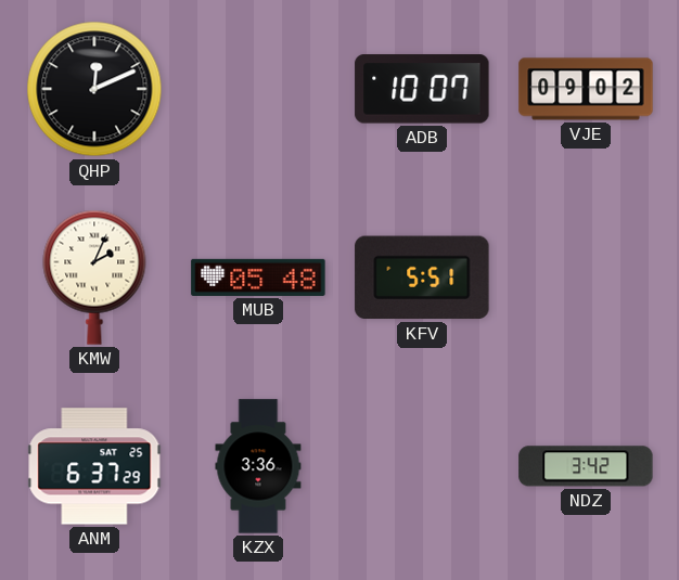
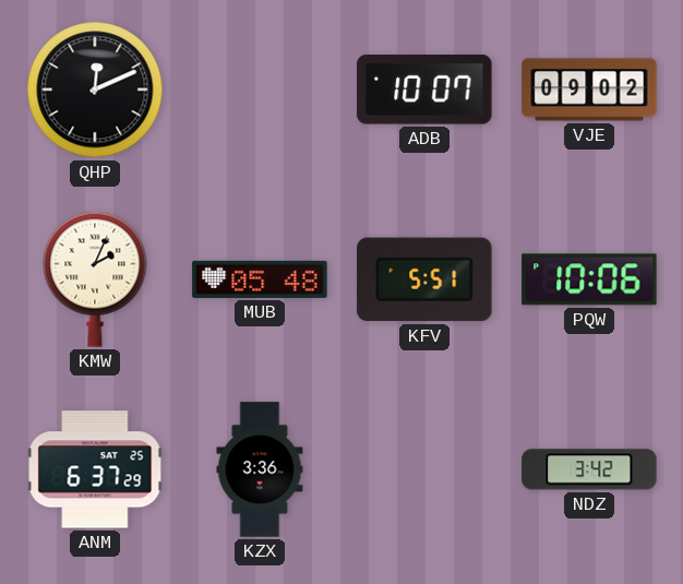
PQW: none -> 10:06 (589, 279)
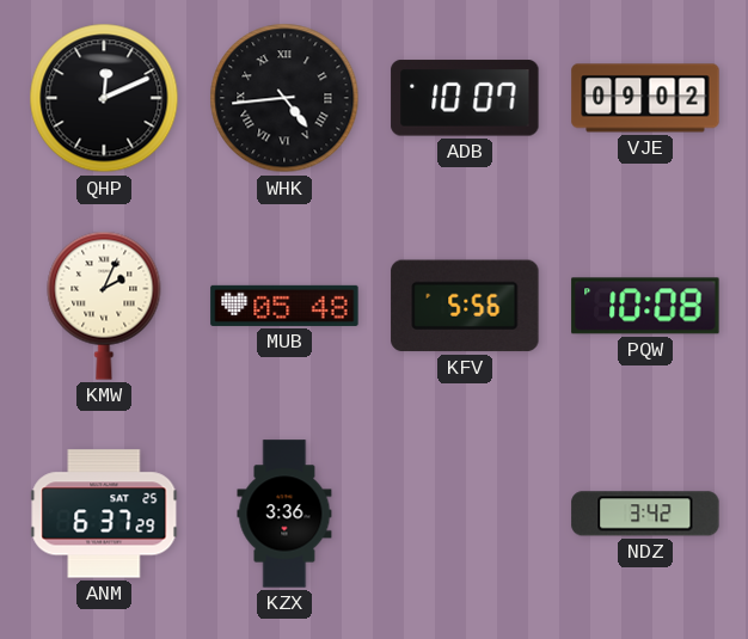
WHK: none -> 4:44 (284, 98)
KFV: 5:51 -> 5:56 (465, 306)
PQW: 10:06 -> 10:08 (645, 306)
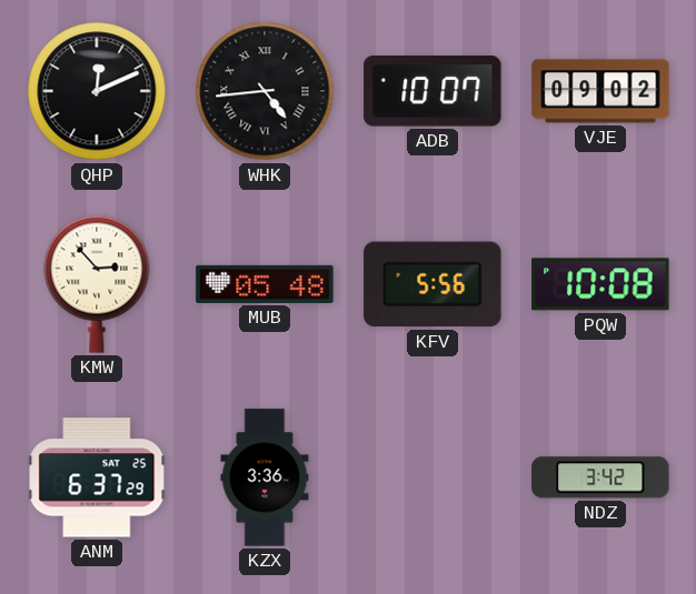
KMW: 2:04 -> 2:53 (97, 284)
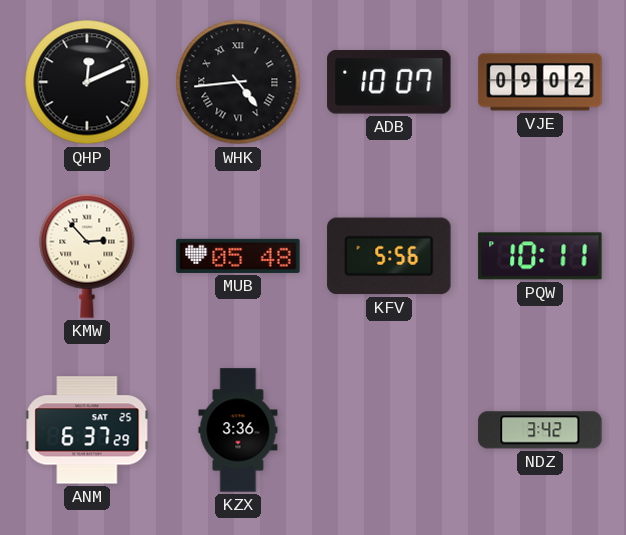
PQW: 10:08 -> 10:11 (540, 256)
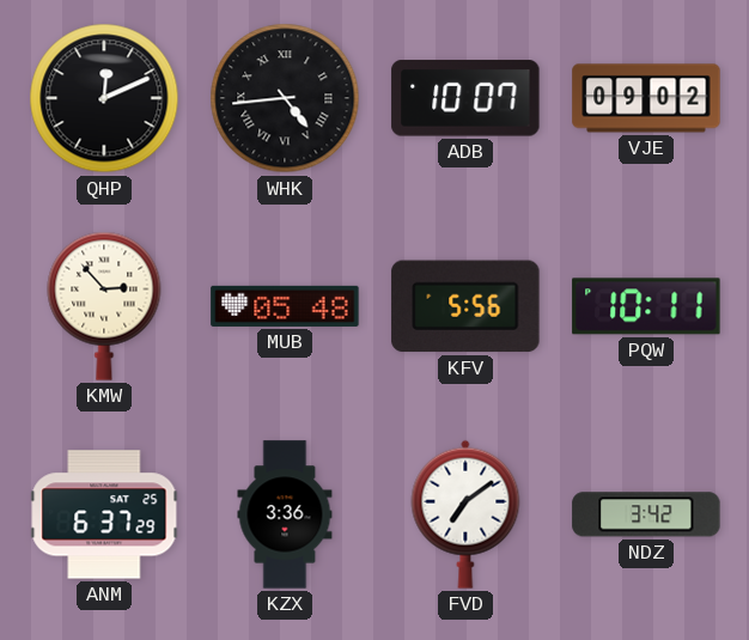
FVD: none -> 7:09 (465, 514)
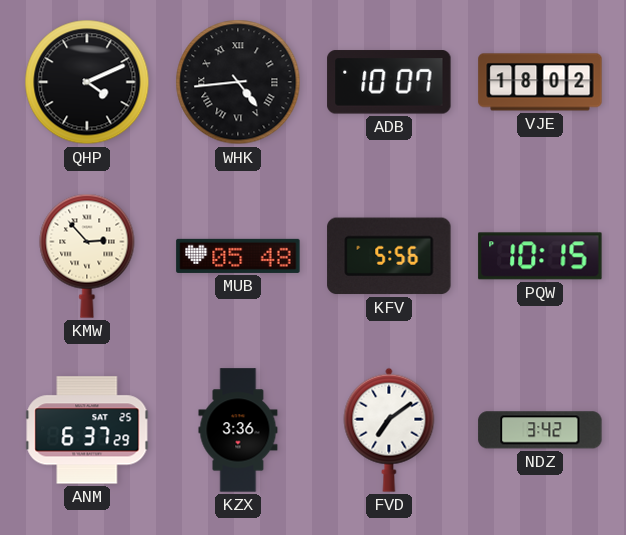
QHP: 12:11 -> 4:11 (87, 82)
VJE: 09:02 -> 18:02 (540, 82)
PQW: 10:11 -> 10:15 (540, 256)
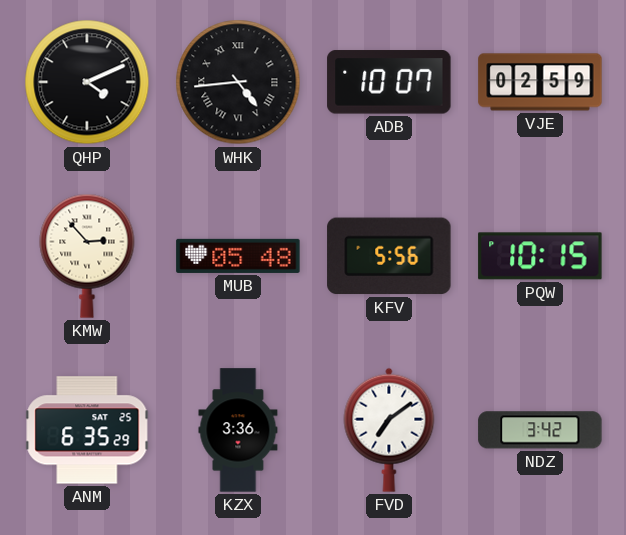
VJE: 18:02 -> 02:59 (540, 82)
ANM: 6:37 -> 6:35 (87, 430)
